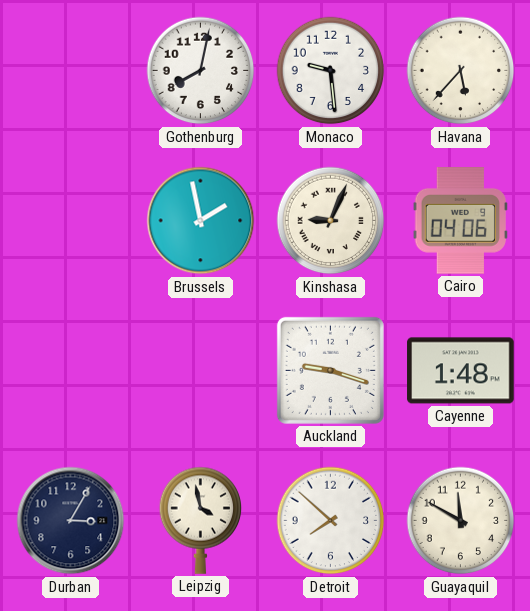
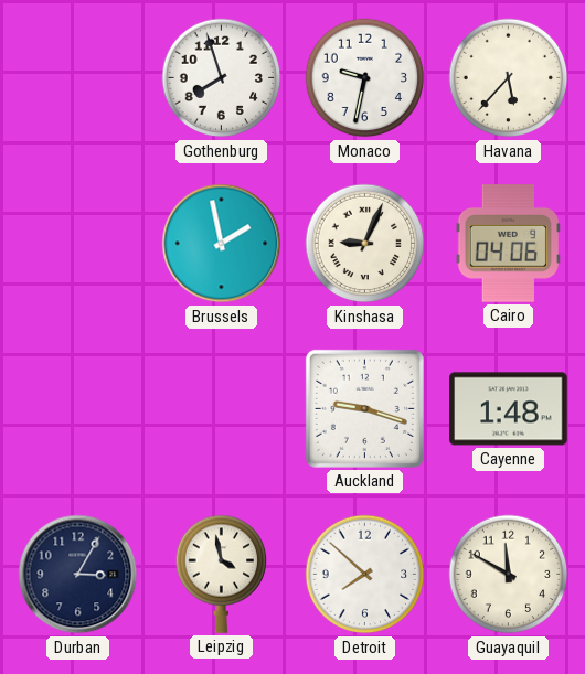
Gothenburg: 8:02 -> 7:57 (222, 78)
Monaco: 9:29 -> 9:32 (365, 78)
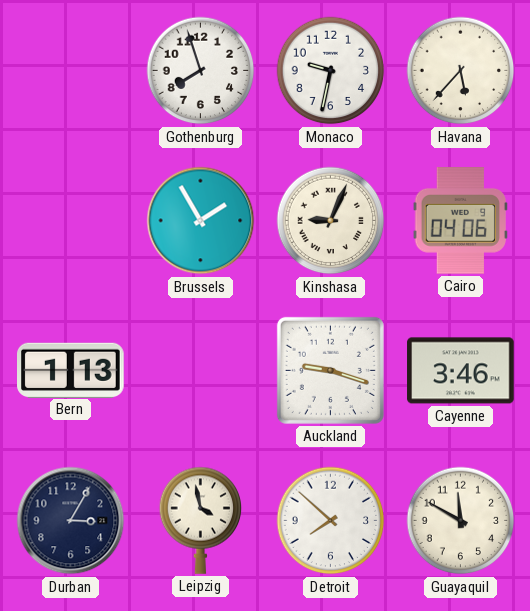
Brussels: 1:58 -> 1:55 (201, 221)
Bern: none -> 1:13 (71, 370)
Cayenne: 1:48 -> 3:46 (461, 371)
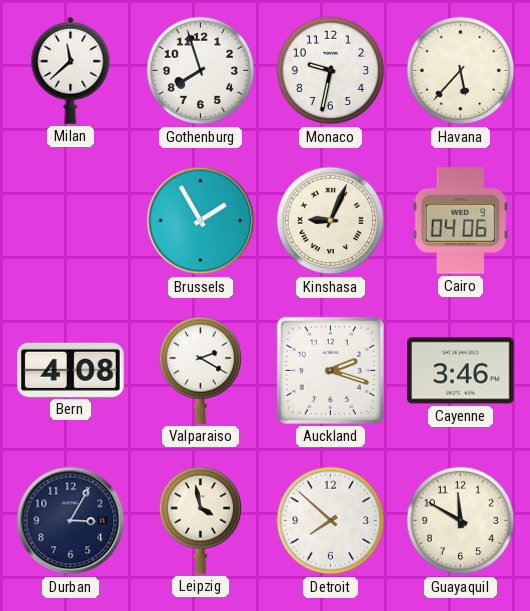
Milan: none -> 11:38 (71, 70)
Bern: 1:13 -> 4:08 (71, 370)
Valparaiso: none -> 2:20 (201, 370)
Auckland: 9:18 -> 2:18 (330, 370)
